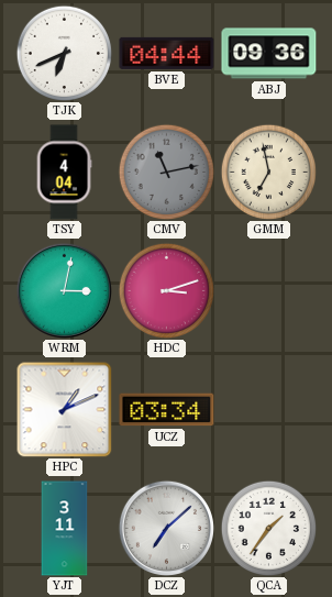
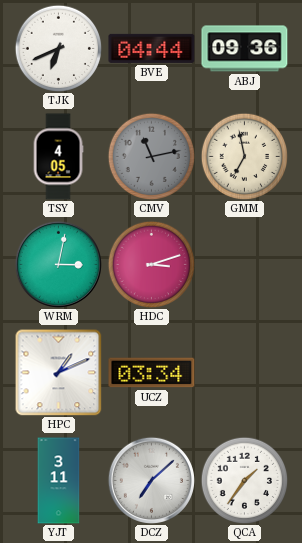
TSY: 4:04 -> 4:05 (58, 157)
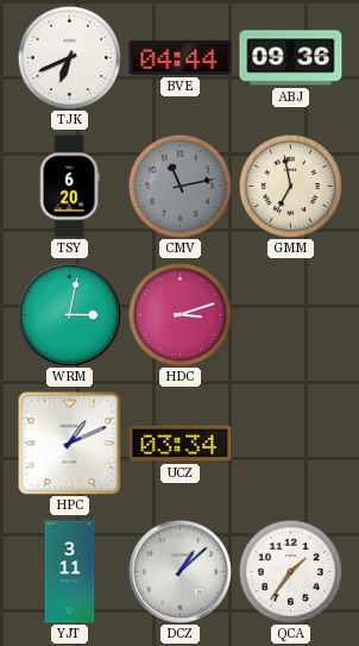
TSY: 4:05 -> 6:20 (69, 187)
DCZ: 7:08 -> 1:08 (179, 571)
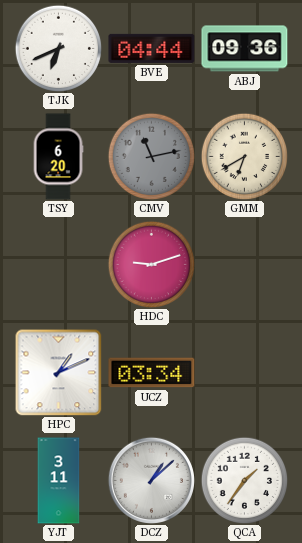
GMM: 6:58 -> 6:40 (244, 156)
WRM: 3:02 -> none (69, 314)
HDC: 3:12 -> 9:12 (151, 264)
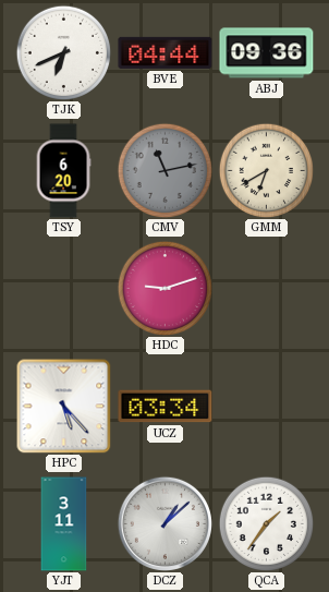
HPC: 1:11 -> 5:23 (63, 406)
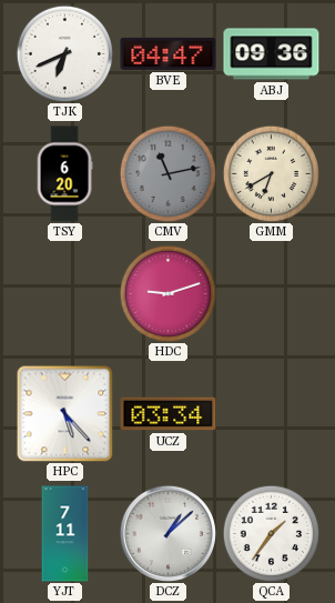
BVE: 04:44 -> 04:47 (169, 53)
YJT: 3:11 -> 7:11 (65, 534)
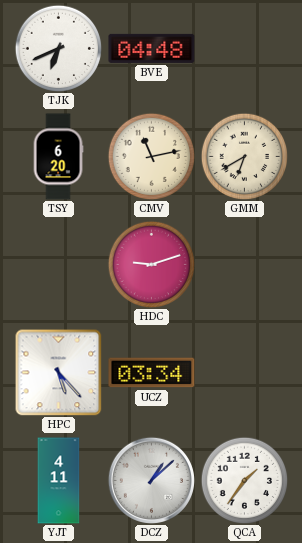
BVE: 04:47 -> 04:48 (152, 48)
ABJ: 09:36 -> none (272, 54)
CMV dial: grey -> cream (151, 156)
YJT: 7:11 -> 4:11 (59, 481)
